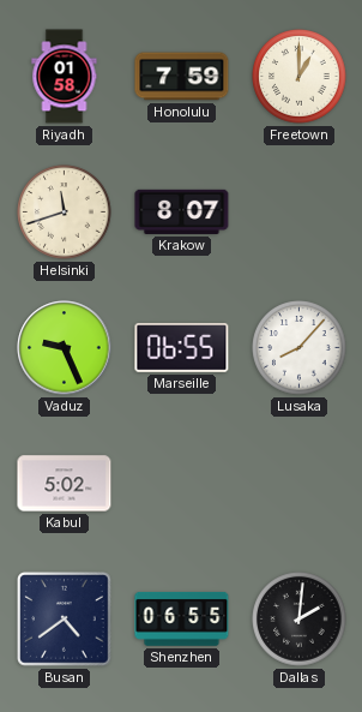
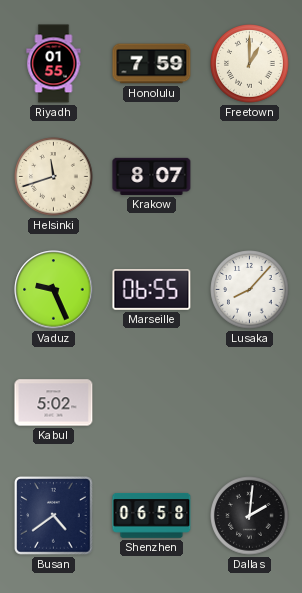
Riyadh: 01:58 -> 01:55 (54, 64)
Shenzhen: 06:55 -> 06:58 (152, 515)
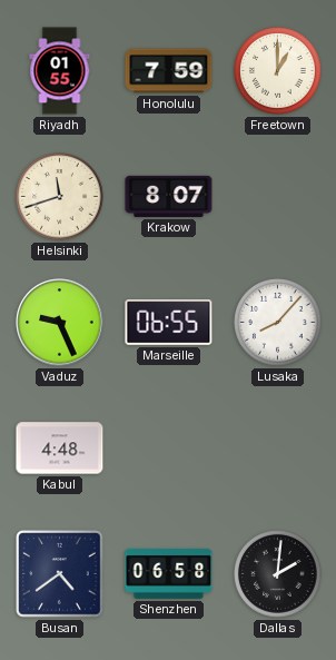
Kabul: 5:02 -> 4:48 (60, 449)
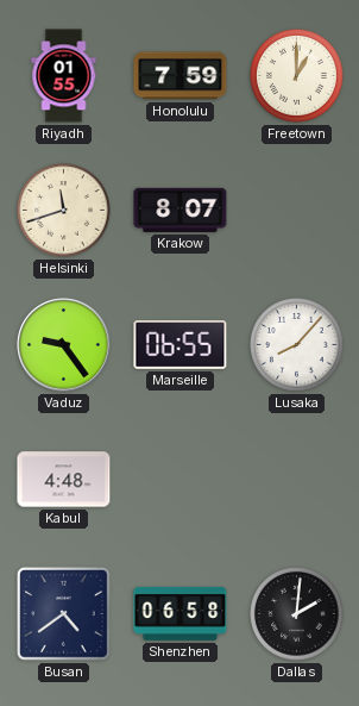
Vaduz: 9:26 -> 9:24 (64, 345)
